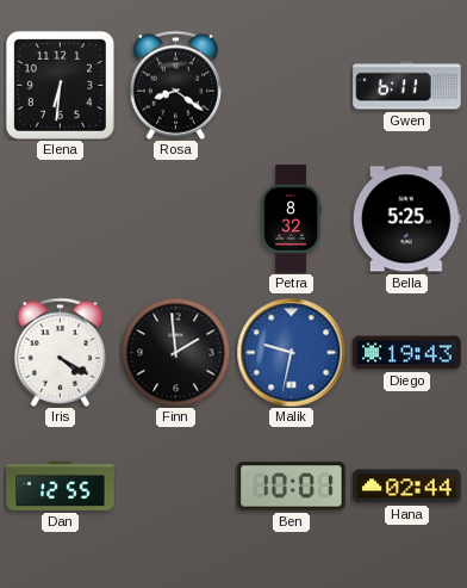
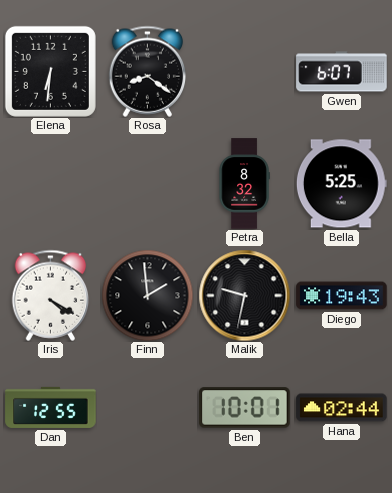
Gwen: 6:11 -> 6:07 (342, 72)
Malik dial: blue -> black (244, 295)
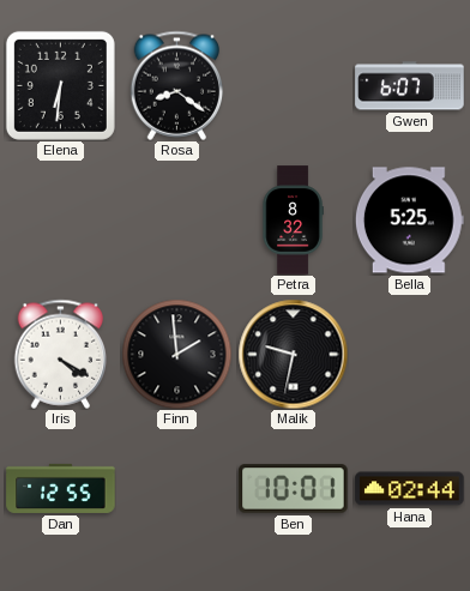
Diego: 19:43 -> none (342, 296)
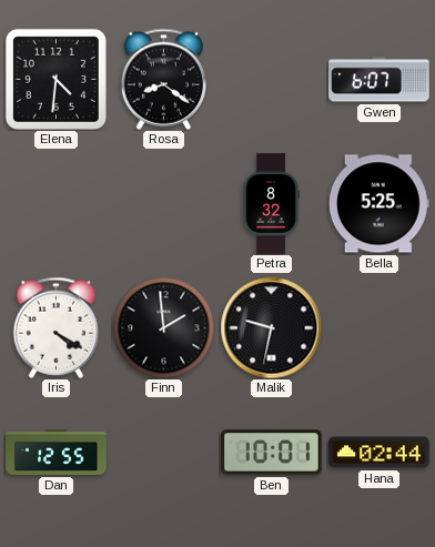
Elena: 6:31 -> 4:31 (55, 79)
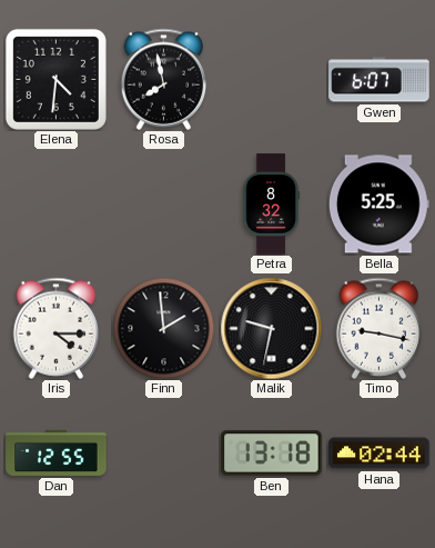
Rosa: 8:21 -> 7:58 (164, 79)
Iris: 4:20 -> 4:15 (57, 328)
Timo: none -> 9:17 (380, 328)
Ben: 10:01 -> 13:18 (272, 454)
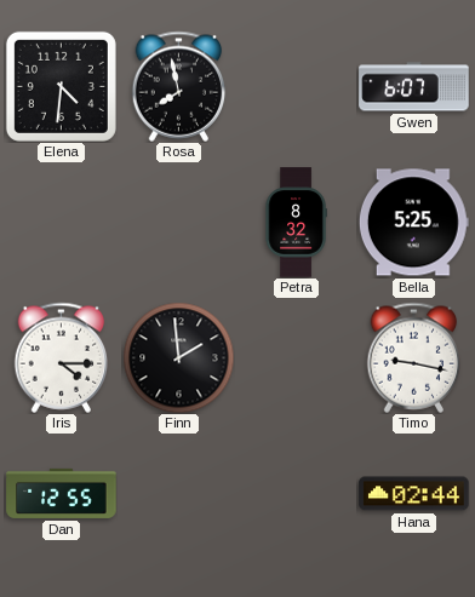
Malik: 9:32 -> none (271, 328)
Ben: 13:18 -> none (272, 454)
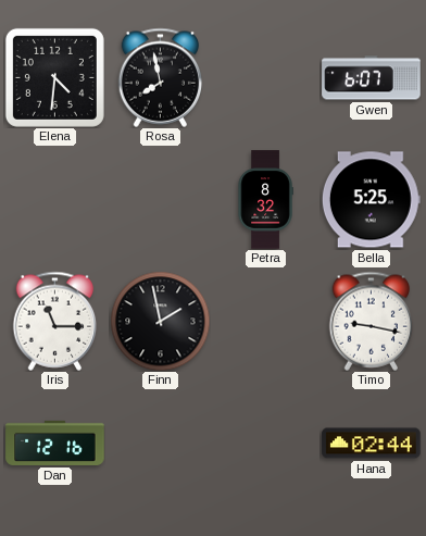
Iris: 4:15 -> 11:15 (55, 321)
Finn: 1:59 -> 1:58 (160, 321)
Dan: 12:55 -> 12:16 (55, 442)
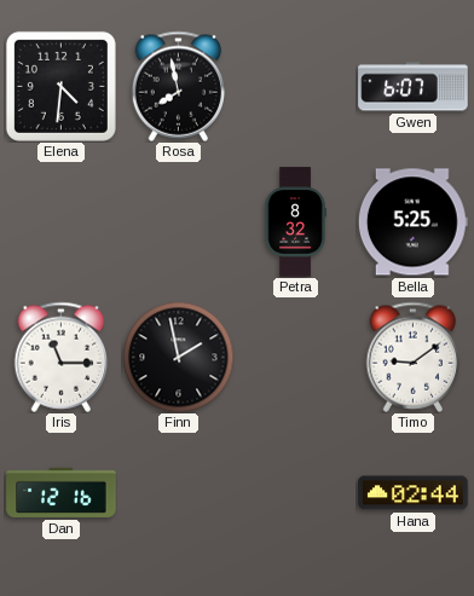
Timo: 9:17 -> 9:09 (414, 357)
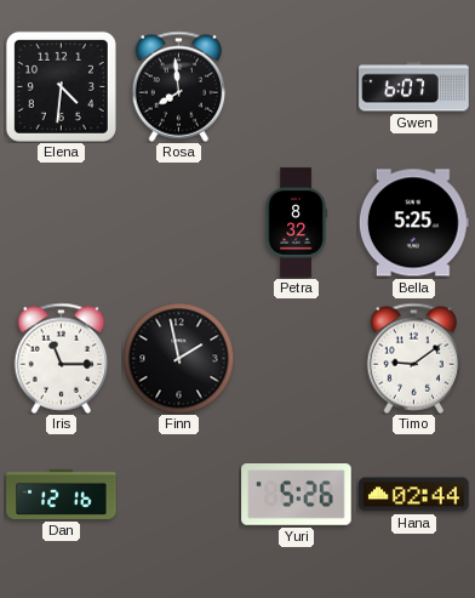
Rosa: 7:58 -> 7:59 (179, 86)
Yuri: none -> 5:26 (297, 495)
